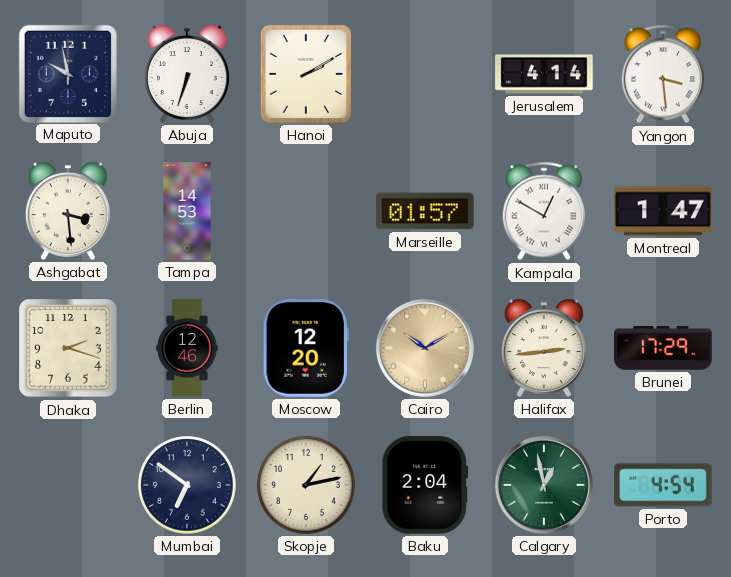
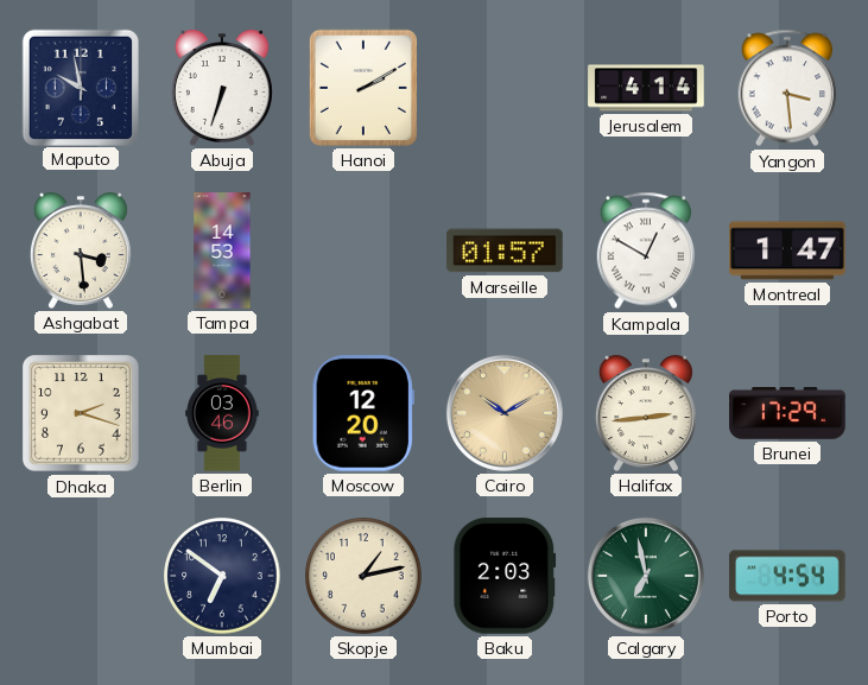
Berlin: 12:46 -> 03:46 (222, 413)
Baku: 2:04 -> 2:03 (505, 576)
Calgary: 12:58 -> 6:58 (646, 576)
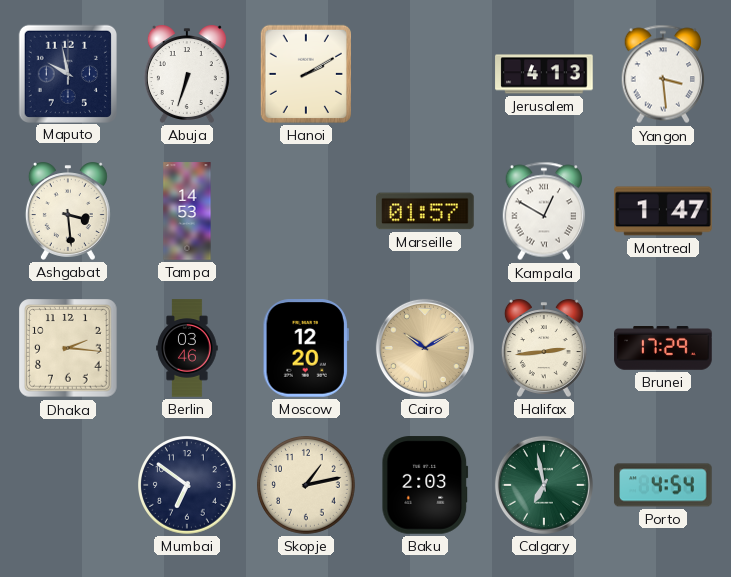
Jerusalem: 4:14 -> 4:13 (544, 74)
Dhaka: 2:18 -> 2:16 (68, 348)
